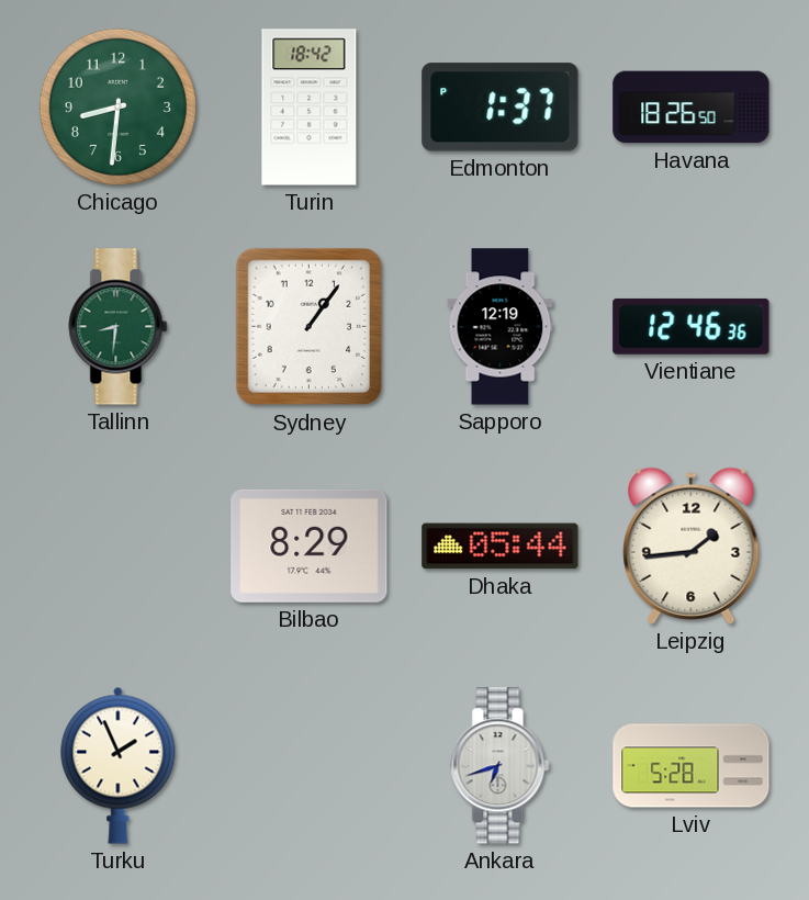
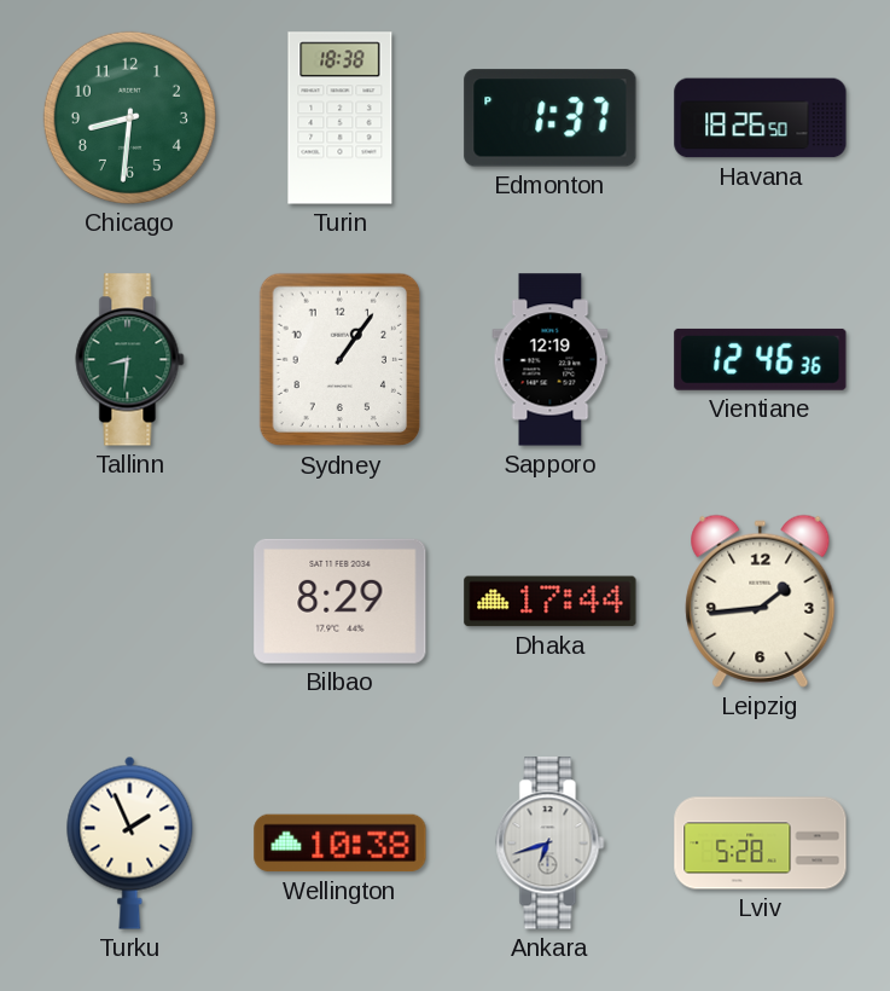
Turin: 18:42 -> 18:38 (341, 118)
Dhaka: 05:44 -> 17:44 (551, 602)
Wellington: none -> 10:38 (341, 844)
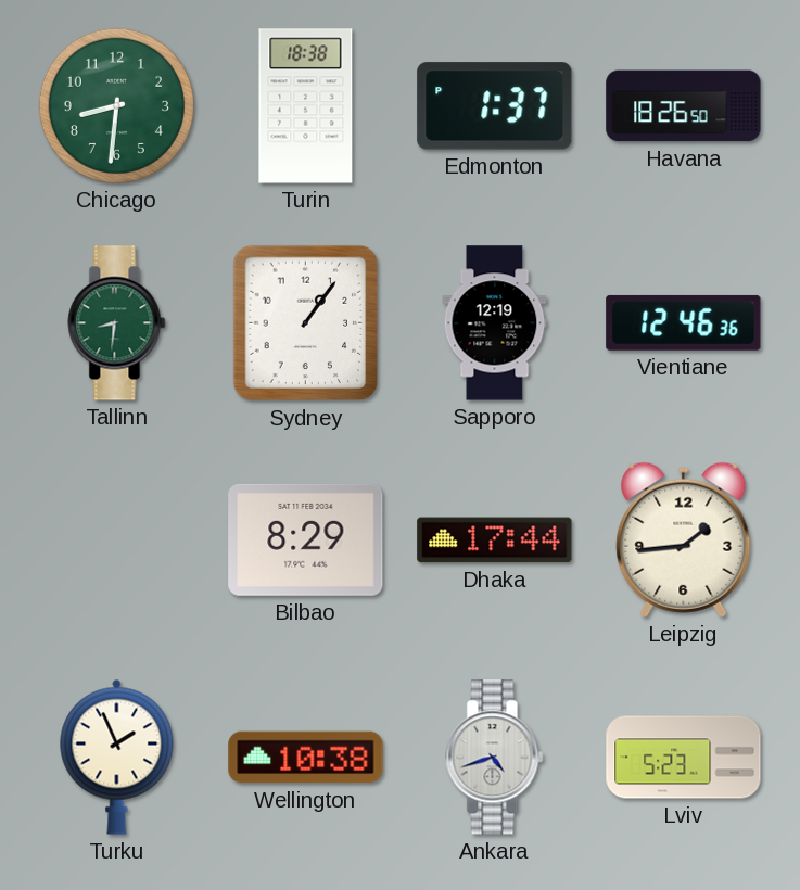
Ankara: 6:42 -> 4:42 (495, 758)
Lviv: 5:28 -> 5:23 (684, 758)
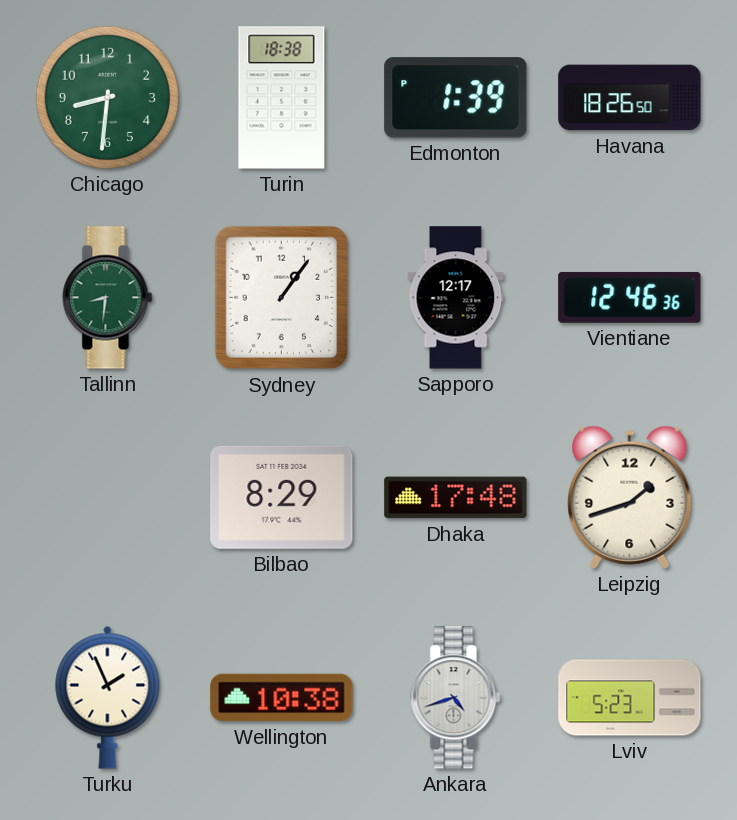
Edmonton: 1:37 -> 1:39 (456, 98)
Sapporo: 12:19 -> 12:17 (456, 298)
Dhaka: 17:44 -> 17:48 (456, 498)
Leipzig: 1:44 -> 1:42 (630, 497)
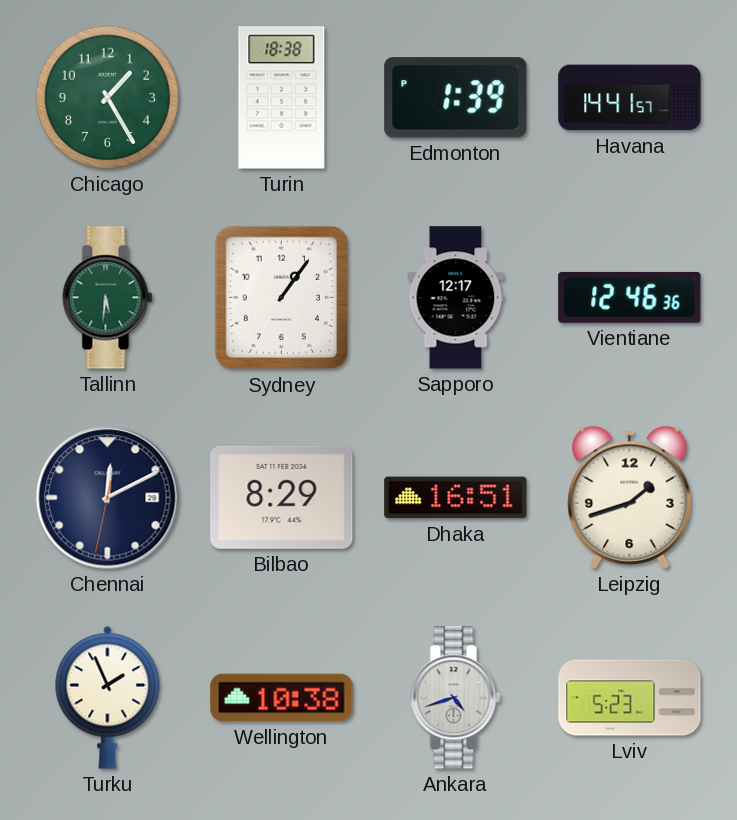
Chicago: 8:31 -> 1:25 (107, 97)
Havana: 18:26 -> 14:41 (630, 98)
Tallinn: 8:31 -> 5:31 (108, 298)
Chennai: none -> 12:10 (108, 498)
Dhaka: 17:48 -> 16:51 (456, 498)
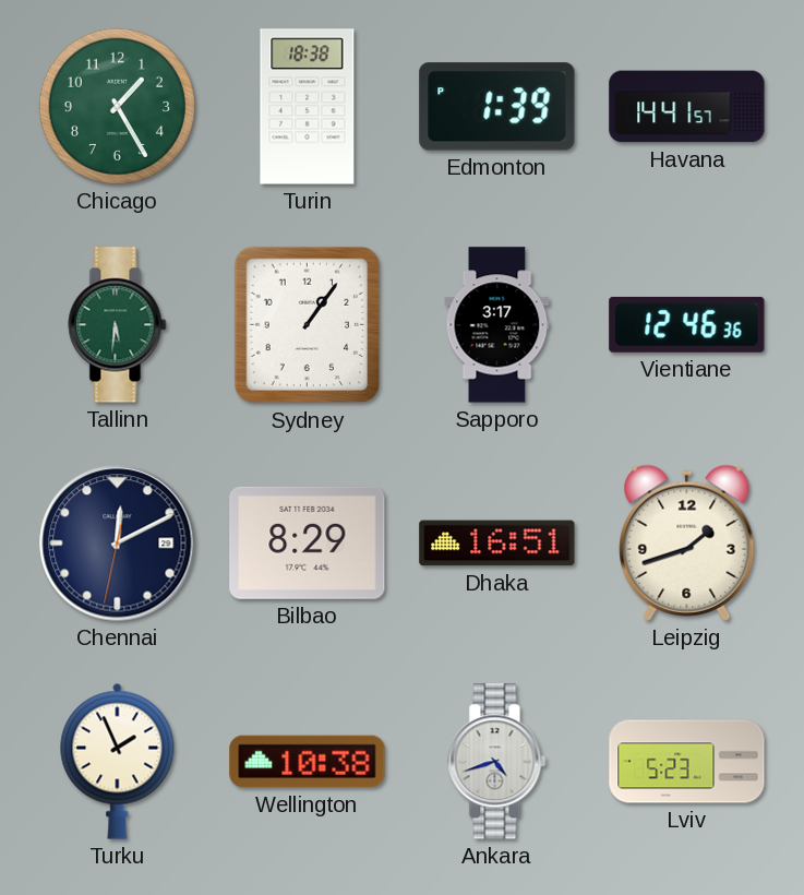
Sapporo: 12:17 -> 3:17 (497, 325)
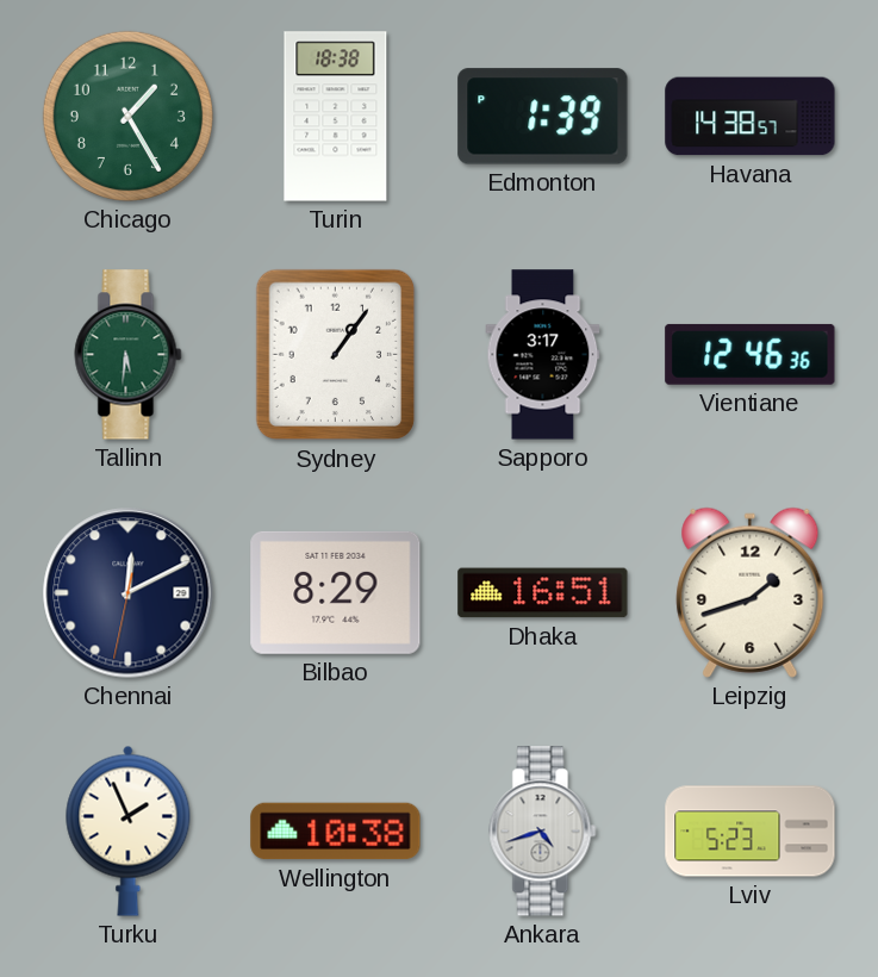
Havana: 14:41 -> 14:38 (751, 117)
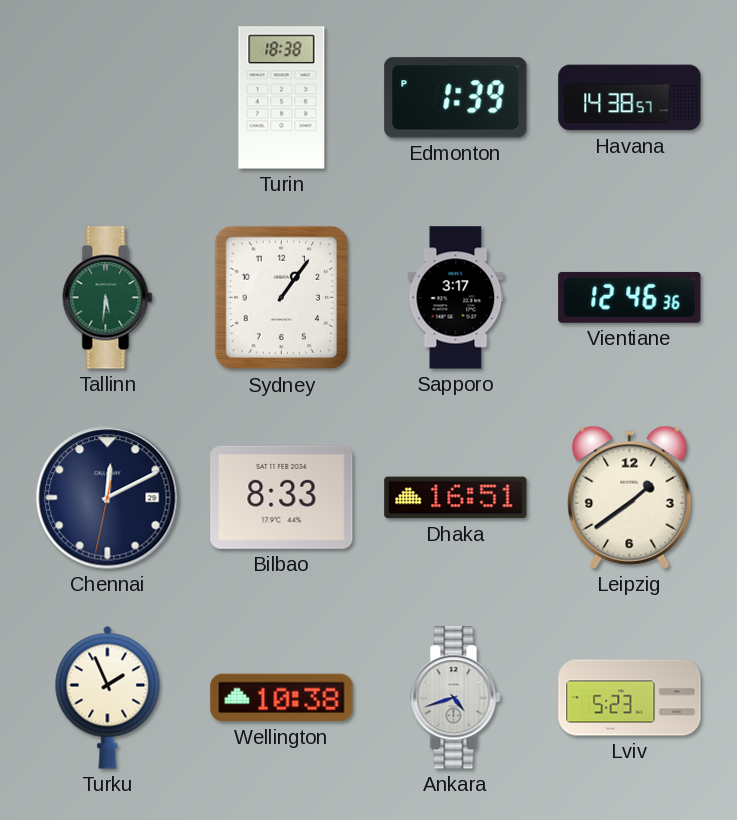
Chicago: 1:25 -> none (127, 116)
Bilbao: 8:29 -> 8:33 (282, 497)
Leipzig: 1:42 -> 1:39 (630, 497)
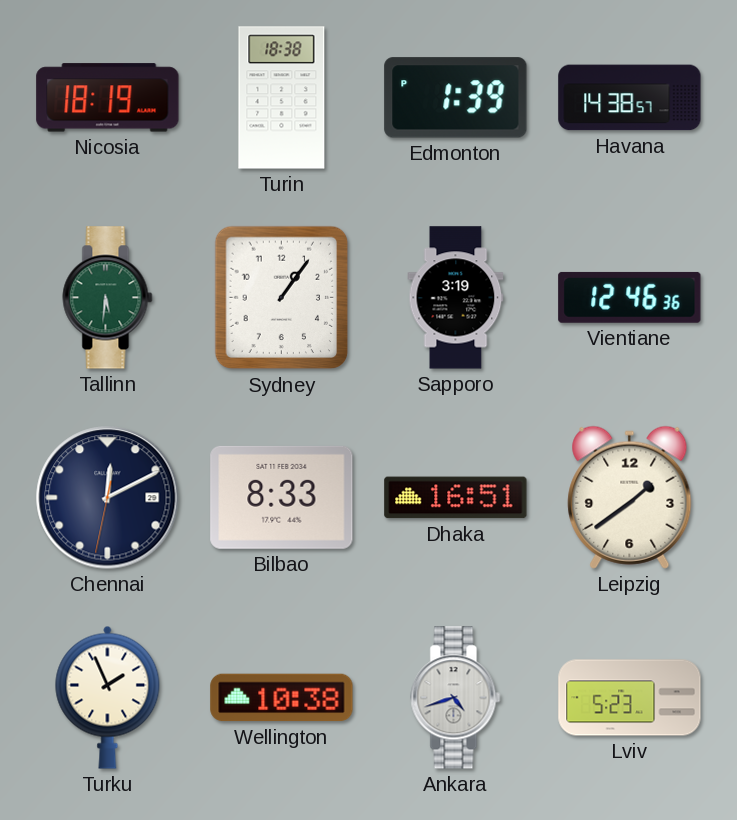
Nicosia: none -> 18:19 (108, 98)
Sapporo: 3:17 -> 3:19 (456, 298)
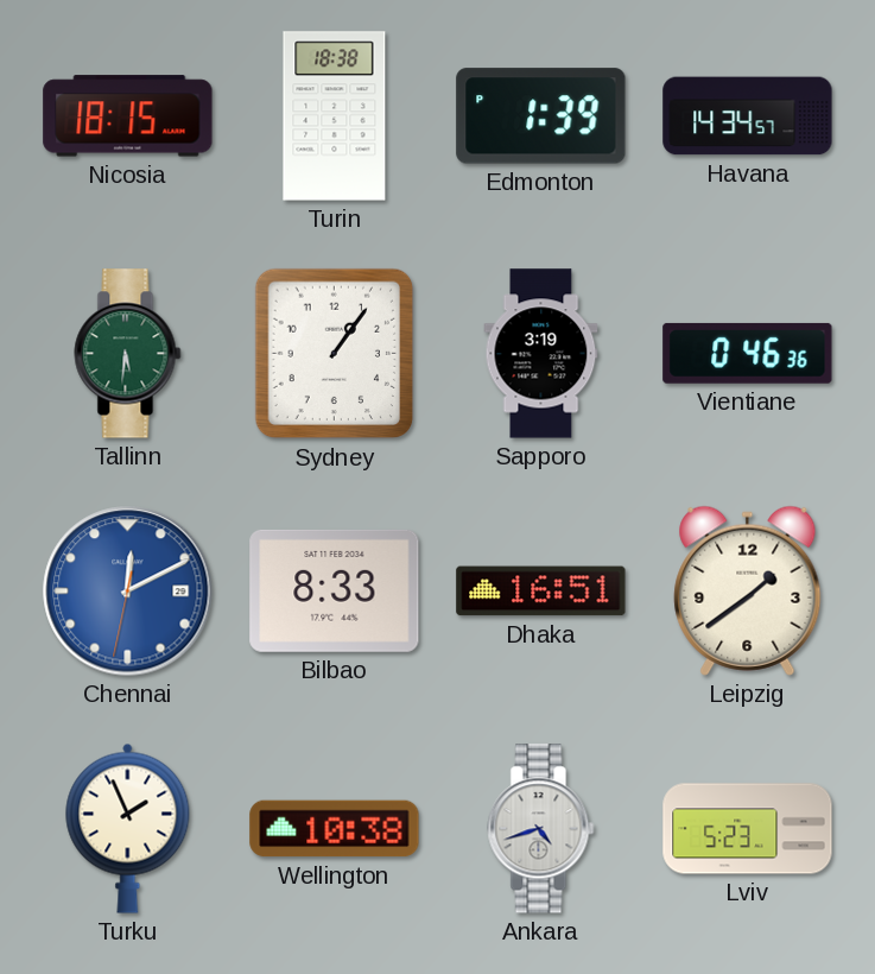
Nicosia: 18:19 -> 18:15 (128, 116)
Havana: 14:38 -> 14:34 (748, 116)
Vientiane: 12:46 -> 0:46 (748, 353)
Chennai dial: navy -> blue (128, 592)
